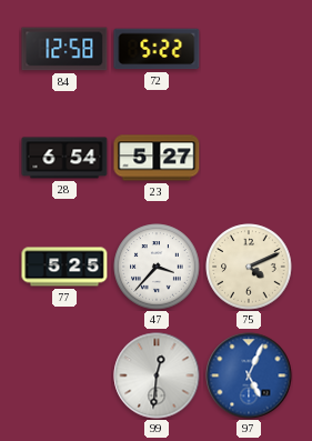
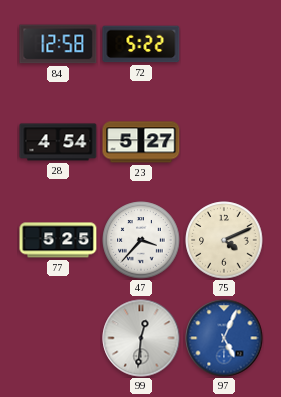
28: 6:54 -> 4:54 (58, 142)
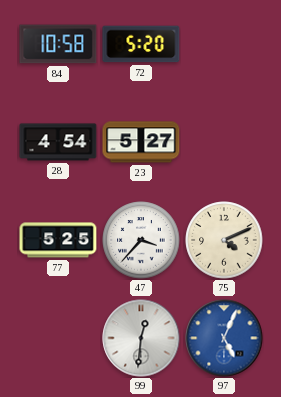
84: 12:58 -> 10:58 (58, 44)
72: 5:22 -> 5:20 (141, 44)
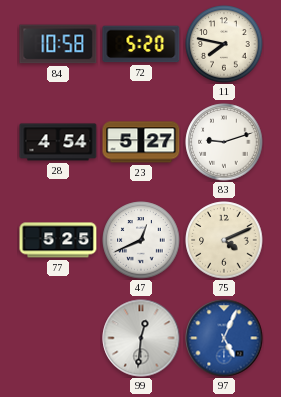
11: none -> 7:47 (224, 44)
83: none -> 9:12 (224, 142)
47: 3:37 -> 12:41 (141, 240)
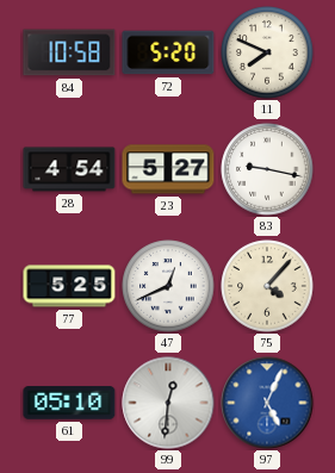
11: 7:47 -> 7:49 (267, 52)
83: 9:12 -> 9:17 (267, 169)
75: 4:11 -> 4:07 (267, 286)
61: none -> 05:10 (69, 403)
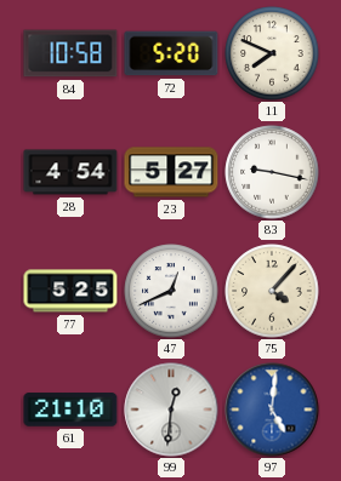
61: 05:10 -> 21:10 (70, 410)
97: 5:04 -> 5:01 (272, 410)
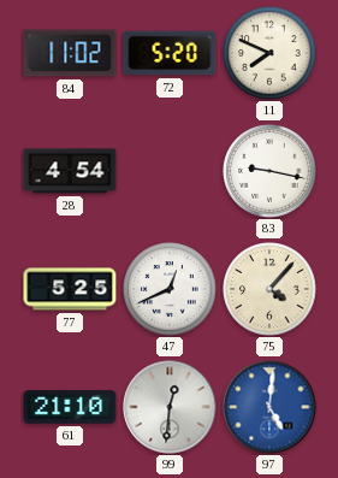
84: 10:58 -> 11:02 (70, 53)
23: 5:27 -> none (171, 172)
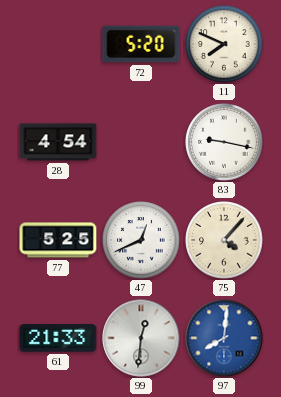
84: 11:02 -> none (70, 53)
61: 21:10 -> 21:33 (58, 338)
97: 5:01 -> 8:01 (224, 338)
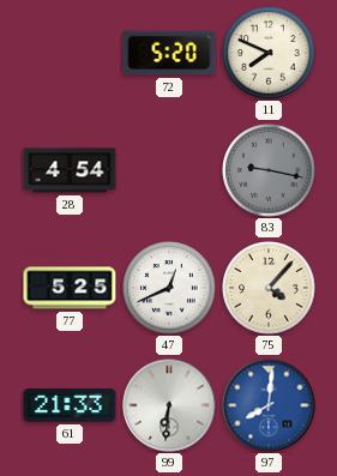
83 dial: white -> grey (269, 170)
99: 12:31 -> 6:31 (169, 405)
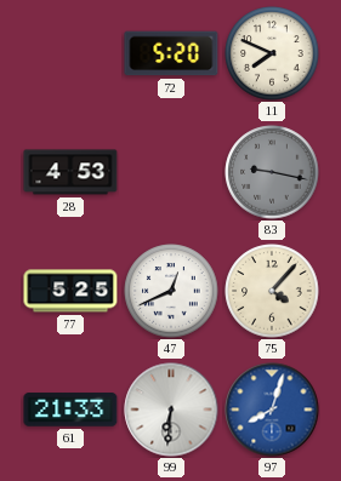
28: 4:54 -> 4:53 (70, 172)
97: 8:01 -> 8:03 (272, 410)
